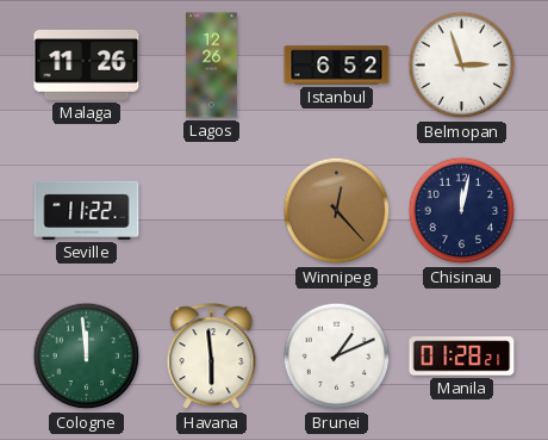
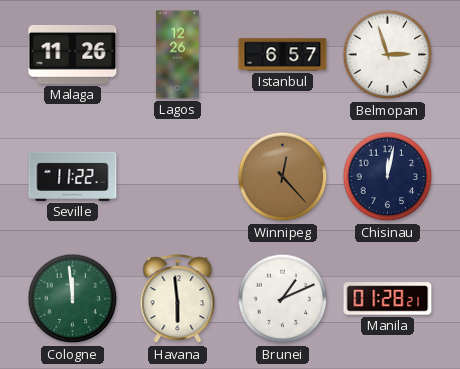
Istanbul: 6:52 -> 6:57 (283, 55)
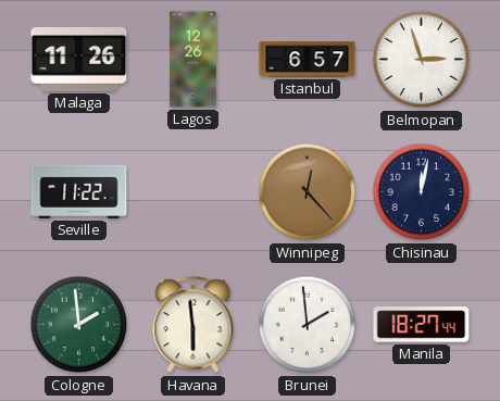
Cologne: 11:59 -> 1:59 (79, 325)
Brunei: 1:11 -> 1:59 (308, 325)
Manila: 01:28 -> 18:27 (422, 325)
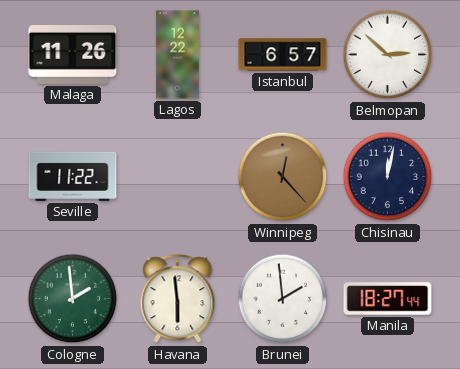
Lagos: 12:26 -> 12:22 (178, 55)
Belmopan: 2:57 -> 2:52 (388, 55)
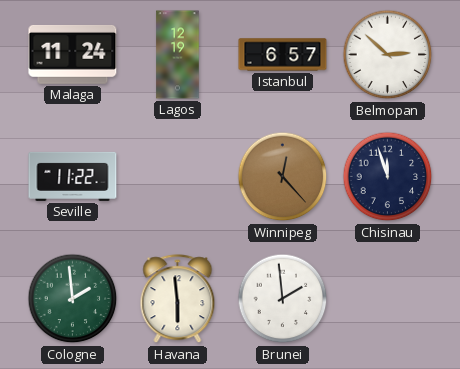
Malaga: 11:26 -> 11:24 (73, 54)
Lagos: 12:22 -> 12:19 (178, 55)
Chisinau: 12:02 -> 11:57 (388, 177)
Manila: 18:27 -> none (388, 299)
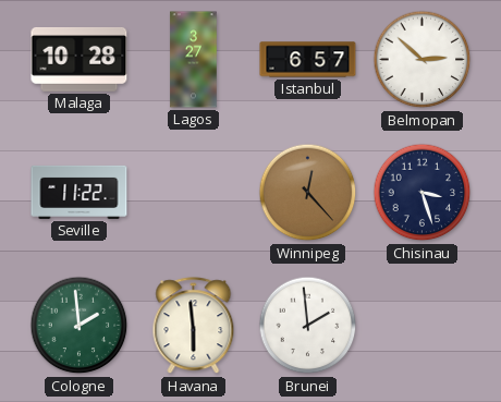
Malaga: 11:24 -> 10:28 (80, 59)
Lagos: 12:19 -> 3:27 (194, 60)
Chisinau: 11:57 -> 3:27 (423, 193)
